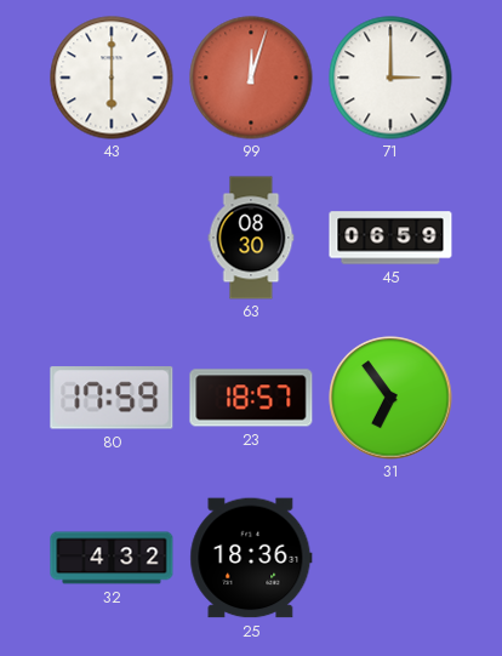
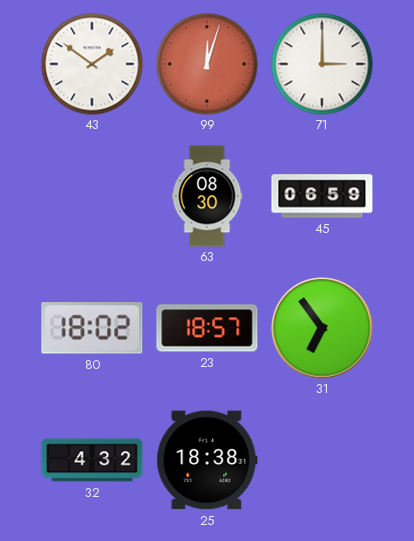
43: 6:00 -> 1:51 (92, 64)
80: 17:59 -> 18:02 (92, 328)
25: 18:36 -> 18:38 (207, 460)
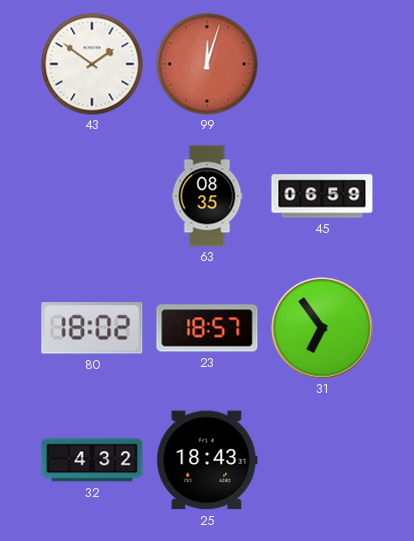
71: 3:00 -> none (322, 64)
63: 08:30 -> 08:35 (207, 196)
25: 18:38 -> 18:43 (207, 460)
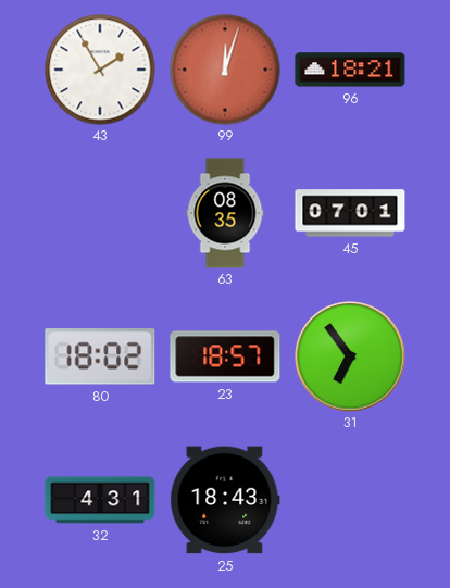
43: 1:51 -> 1:55 (100, 70)
96: none -> 18:21 (350, 70)
45: 06:59 -> 07:01 (350, 213)
32: 4:32 -> 4:31 (100, 500)
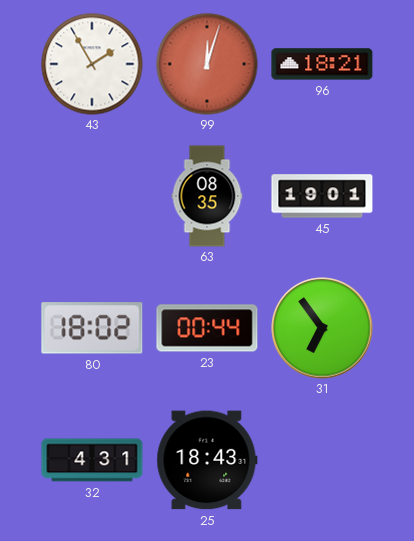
45: 07:01 -> 19:01 (322, 196)
23: 18:57 -> 00:44 (207, 328)
